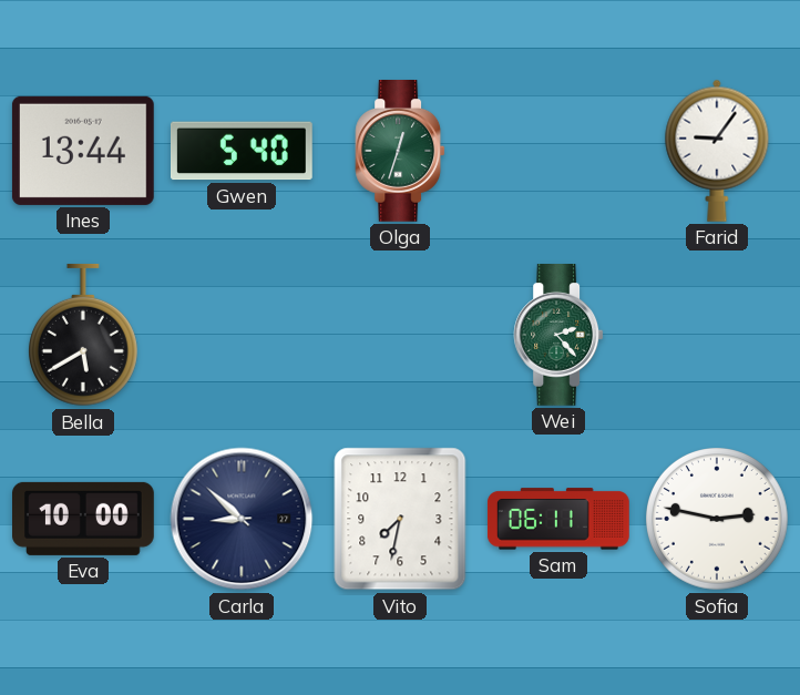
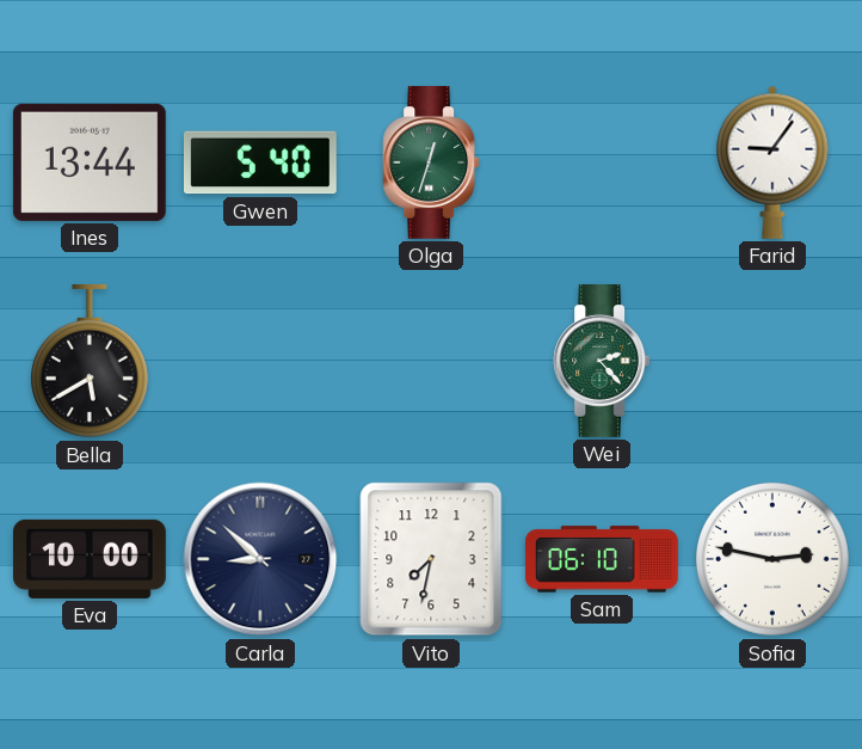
Sam: 06:11 -> 06:10 (602, 559)
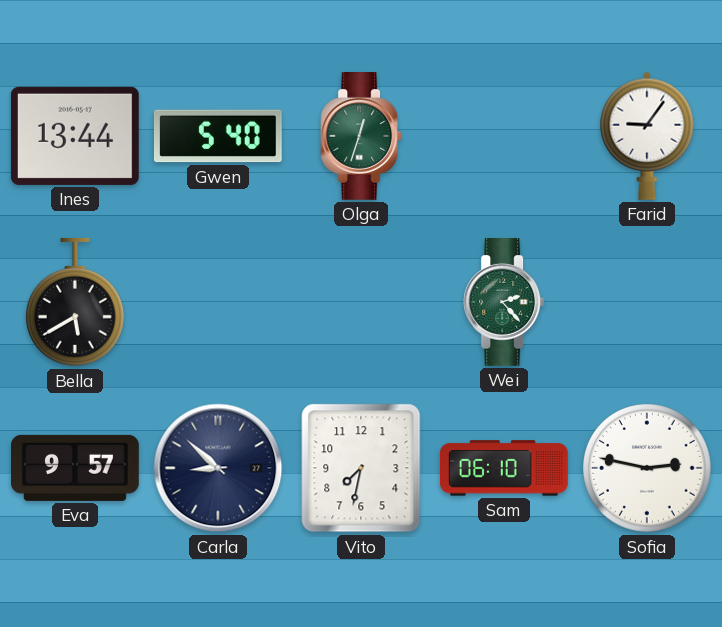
Eva: 10:00 -> 9:57 (76, 468)
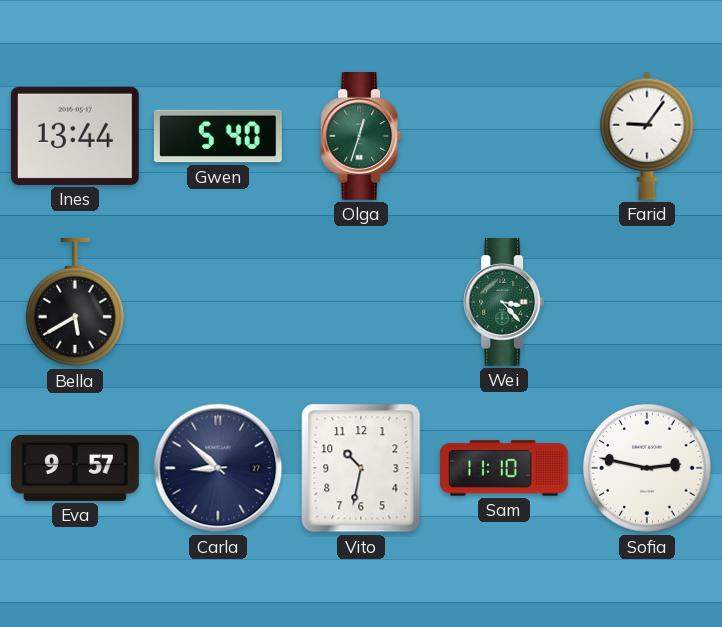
Wei: 2:23 -> 3:23 (504, 303)
Vito: 7:32 -> 10:32 (361, 468)
Sam: 06:10 -> 11:10 (504, 468)
